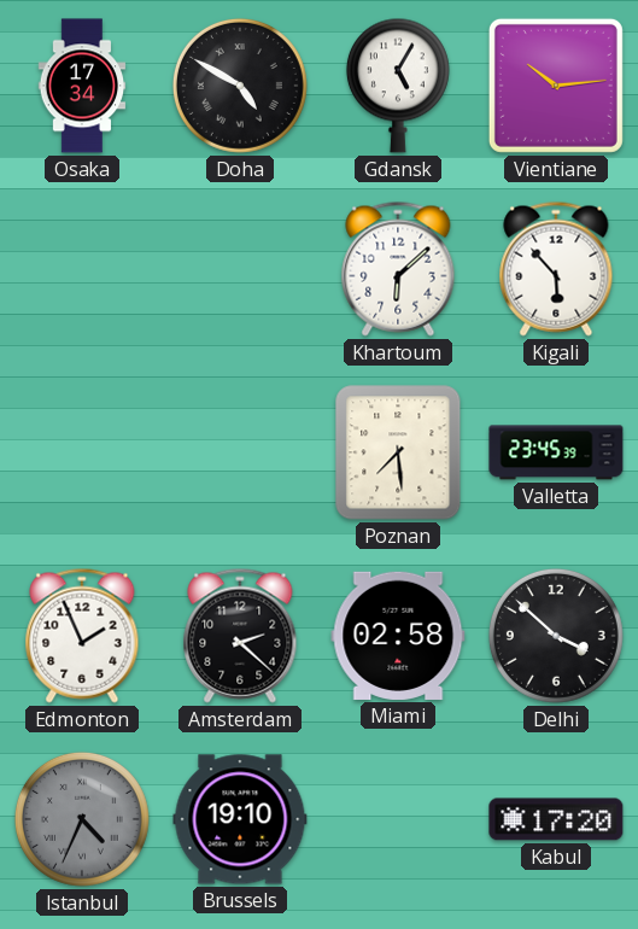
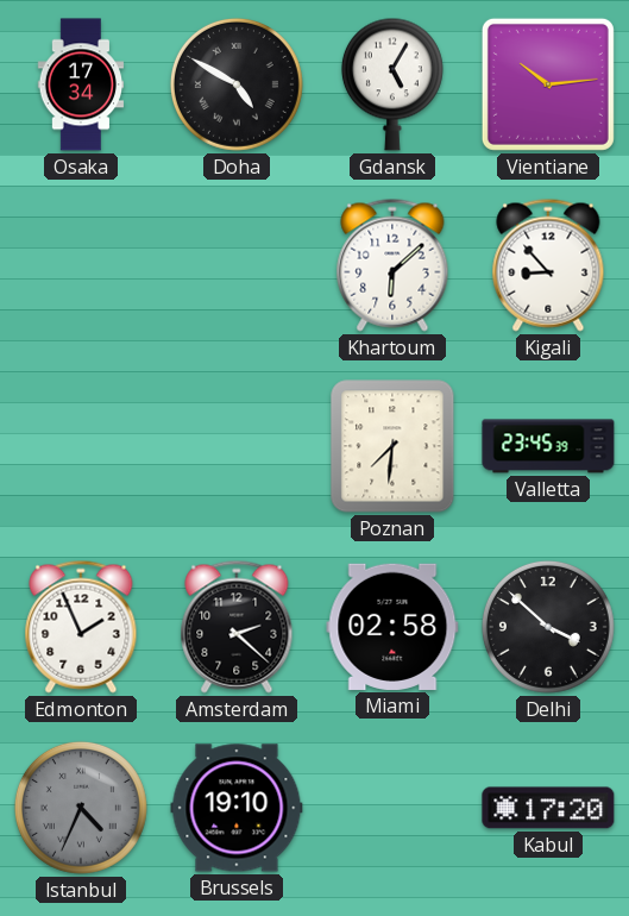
Kigali: 5:53 -> 8:53 (548, 265)
Poznan: 7:29 -> 7:31 (392, 446)
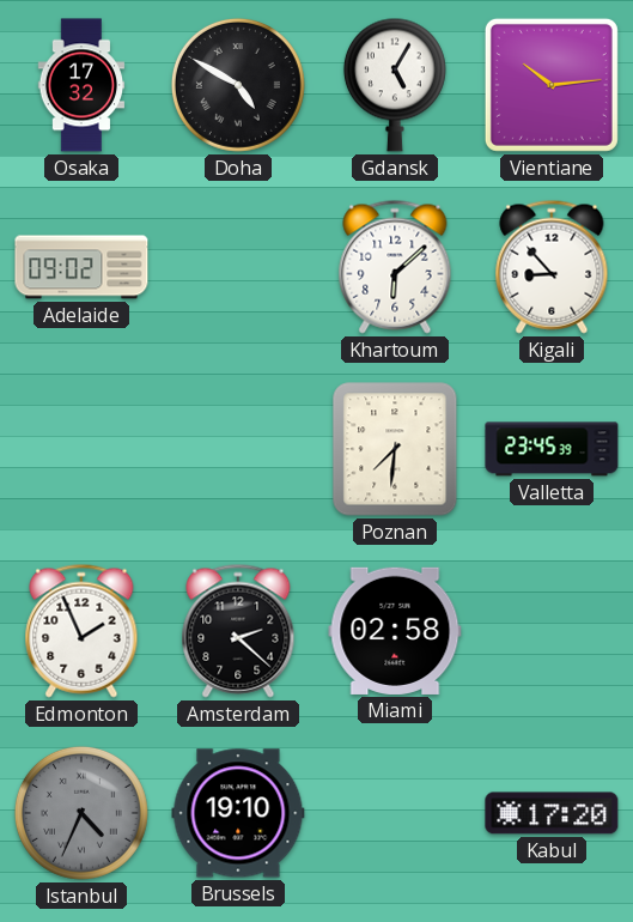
Osaka: 17:34 -> 17:32 (81, 85)
Adelaide: none -> 09:02 (81, 267)
Delhi: 3:52 -> none (548, 627)
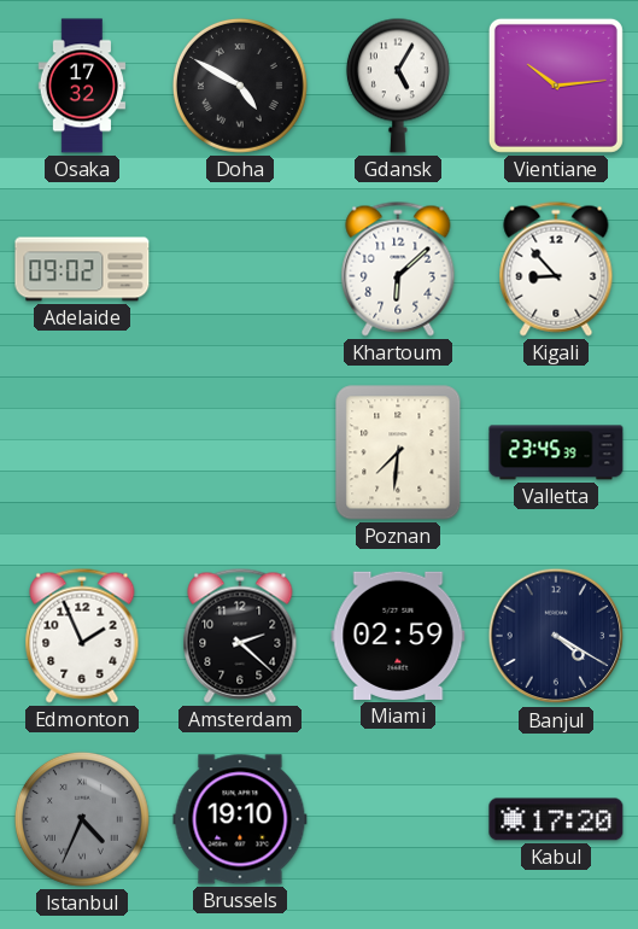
Miami: 02:58 -> 02:59 (398, 636)
Banjul: none -> 4:20 (556, 636)
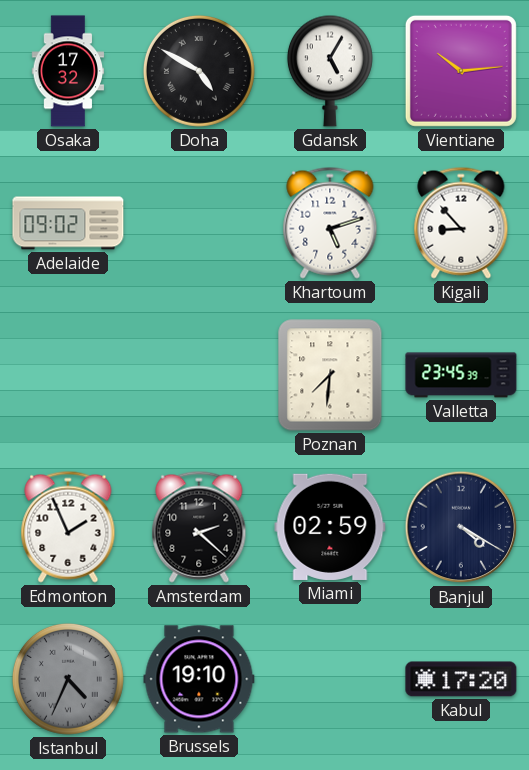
Khartoum: 6:08 -> 5:12 (330, 223)
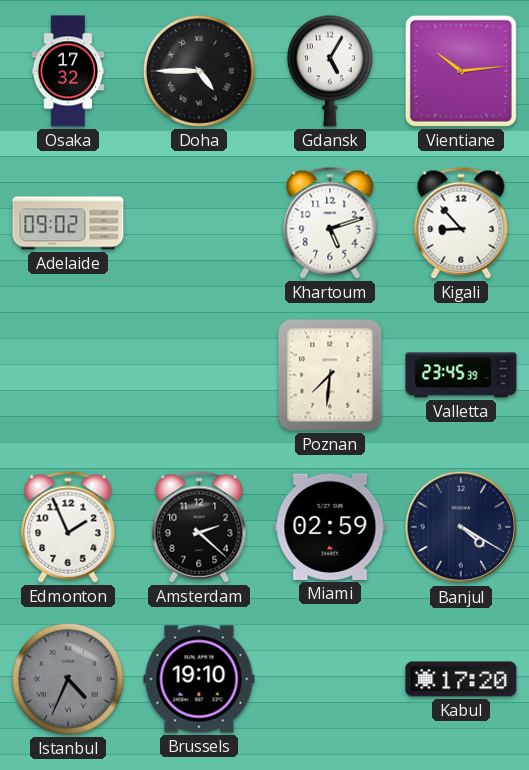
Doha: 4:50 -> 4:45 (199, 71)
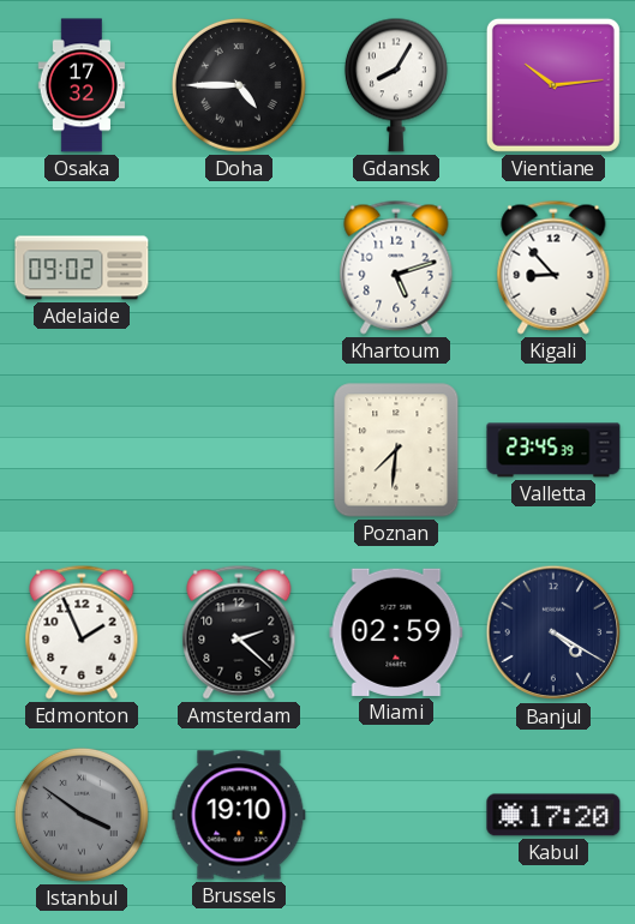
Gdansk: 5:05 -> 8:05 (396, 85)
Istanbul: 4:34 -> 3:51 (82, 815)
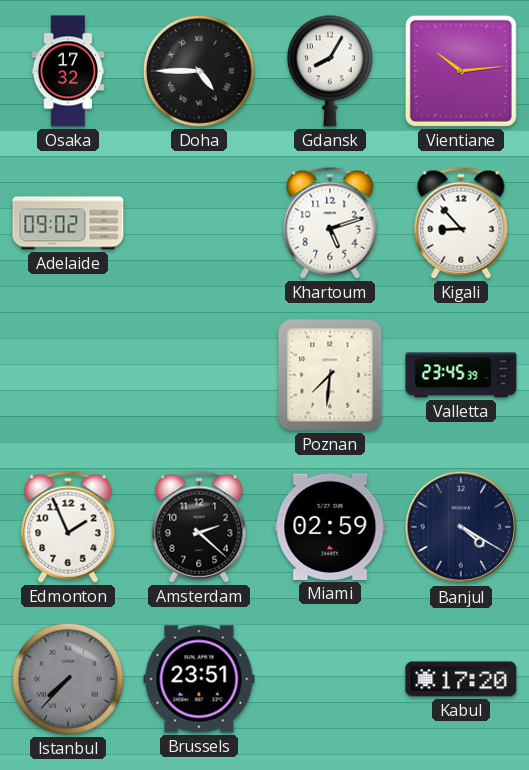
Istanbul: 3:51 -> 7:37 (68, 679)
Brussels: 19:10 -> 23:51 (199, 679)
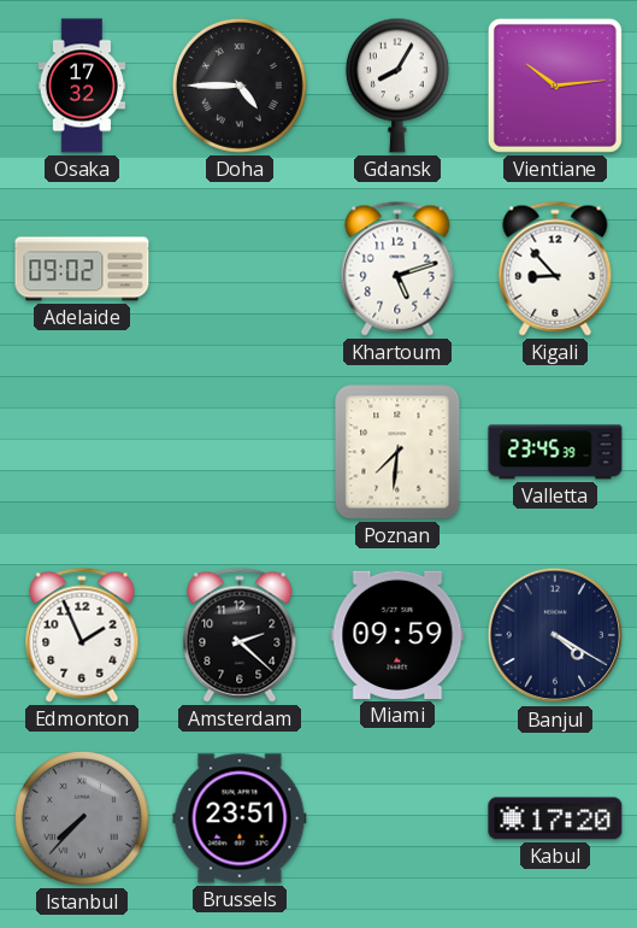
Miami: 02:59 -> 09:59 (397, 635)
